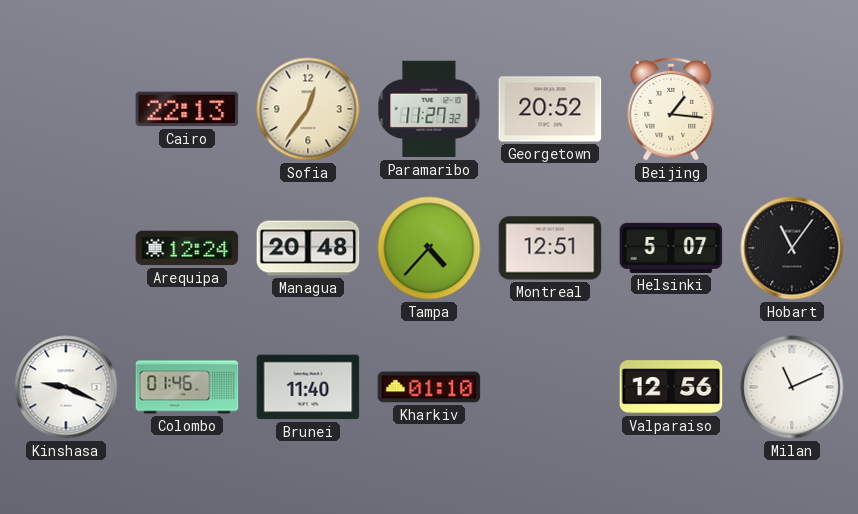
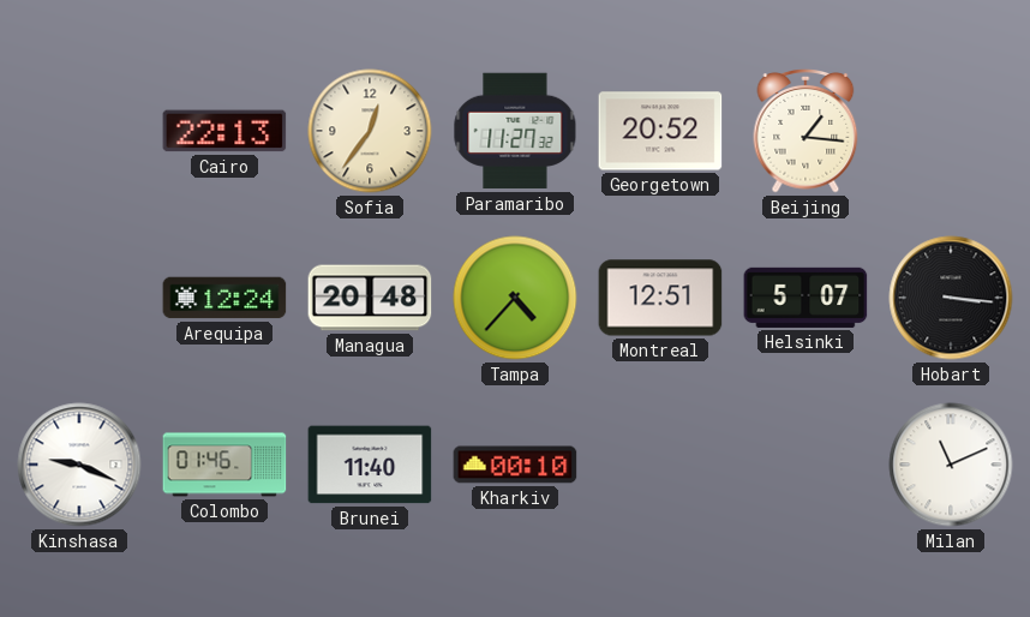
Hobart: 11:06 -> 3:16 (951, 298)
Kharkiv: 01:10 -> 00:10 (515, 465)
Valparaiso: 12:56 -> none (671, 387)
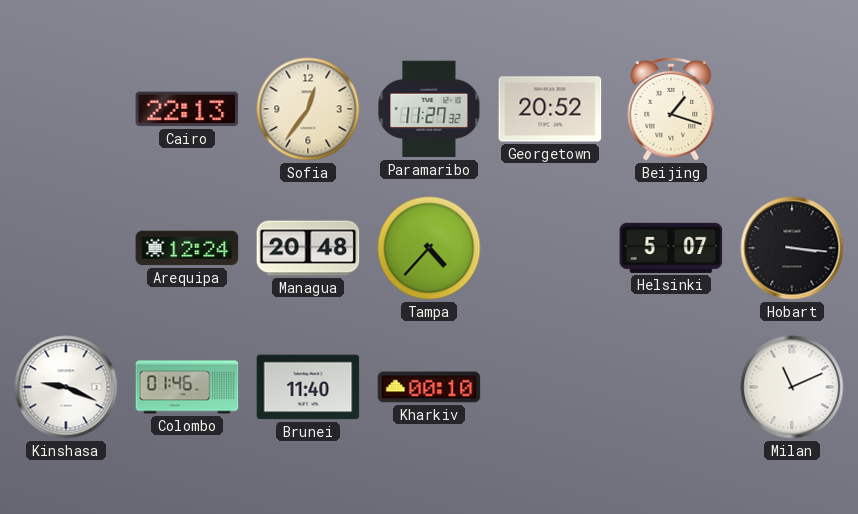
Beijing: 1:16 -> 1:18 (671, 110)
Montreal: 12:51 -> none (660, 298)
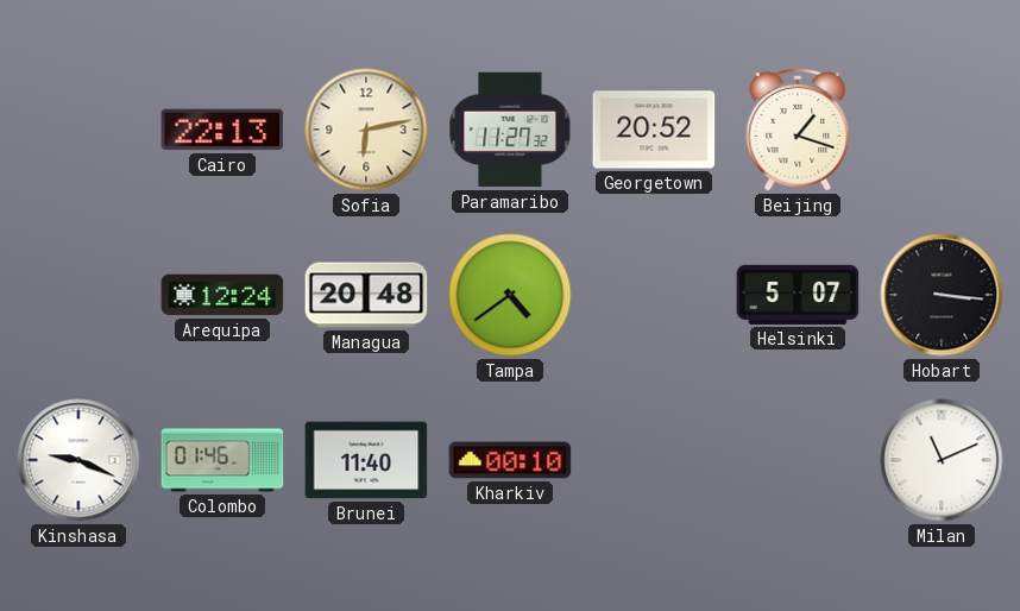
Sofia: 12:36 -> 6:13 (366, 130)
Tampa: 4:37 -> 4:39 (510, 295)
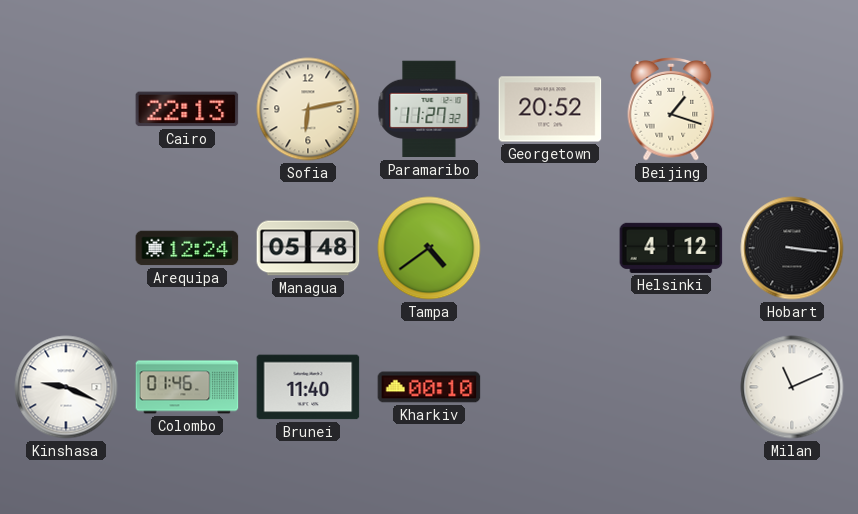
Managua: 20:48 -> 05:48 (308, 248)
Helsinki: 5:07 -> 4:12 (671, 248)
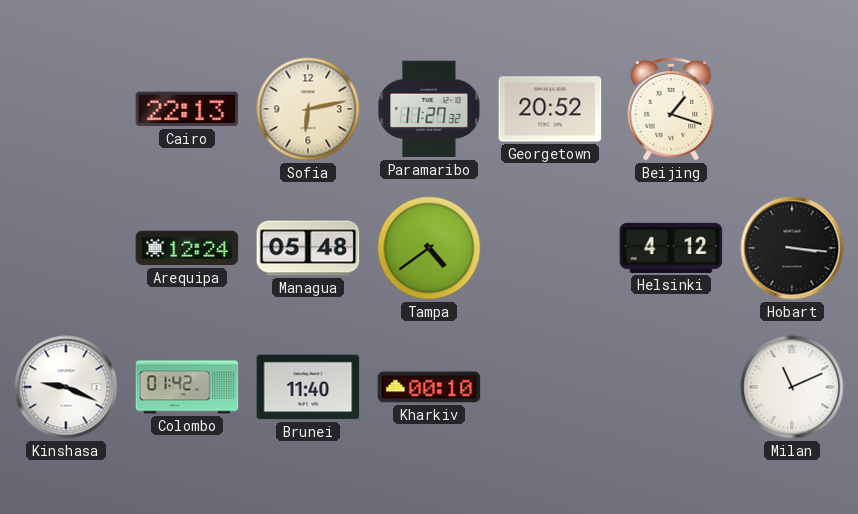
Colombo: 01:46 -> 01:42 (187, 387)
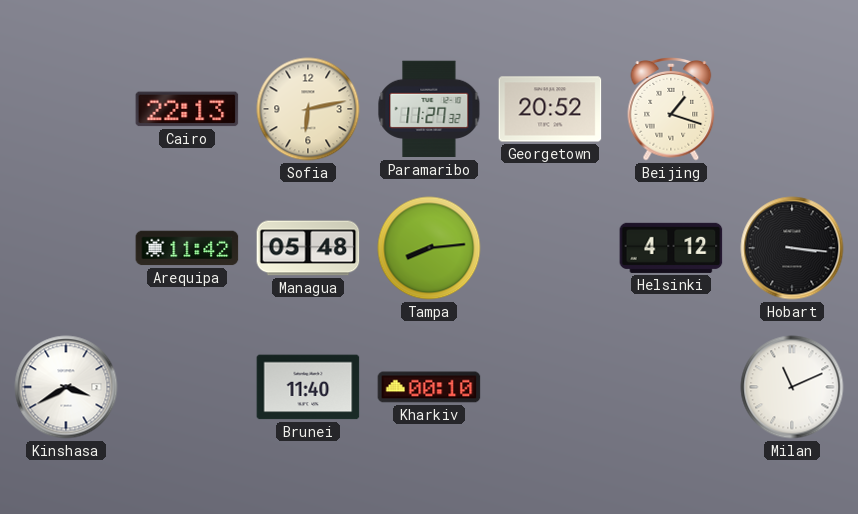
Arequipa: 12:24 -> 11:42 (187, 248)
Tampa: 4:39 -> 8:14 (429, 248)
Kinshasa: 9:19 -> 3:40 (66, 387)
Colombo: 01:42 -> none (187, 387)
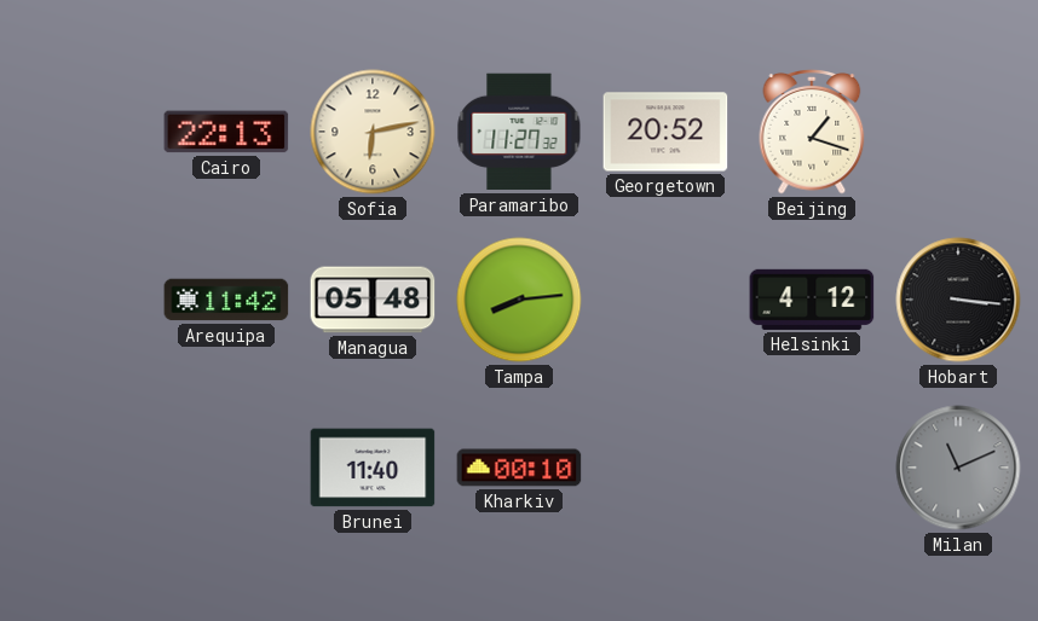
Kinshasa: 3:40 -> none (66, 387)
Milan dial: white -> grey (958, 468)
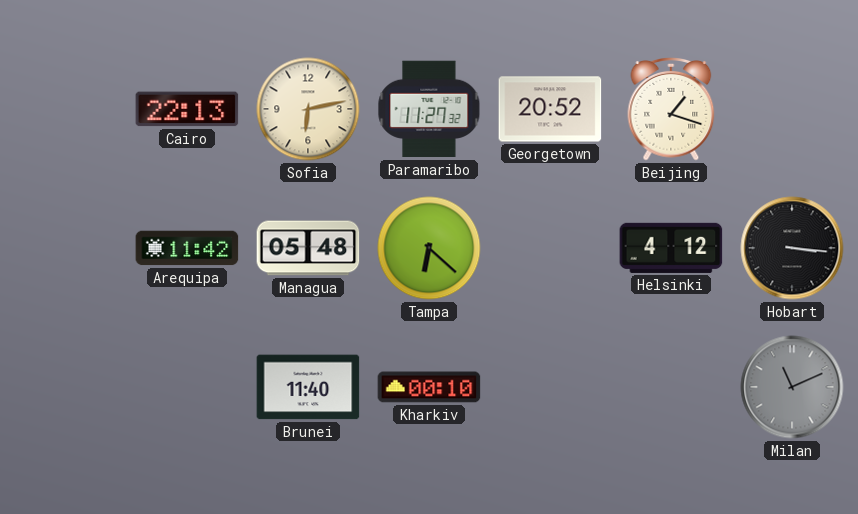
Tampa: 8:14 -> 6:22 (429, 248)
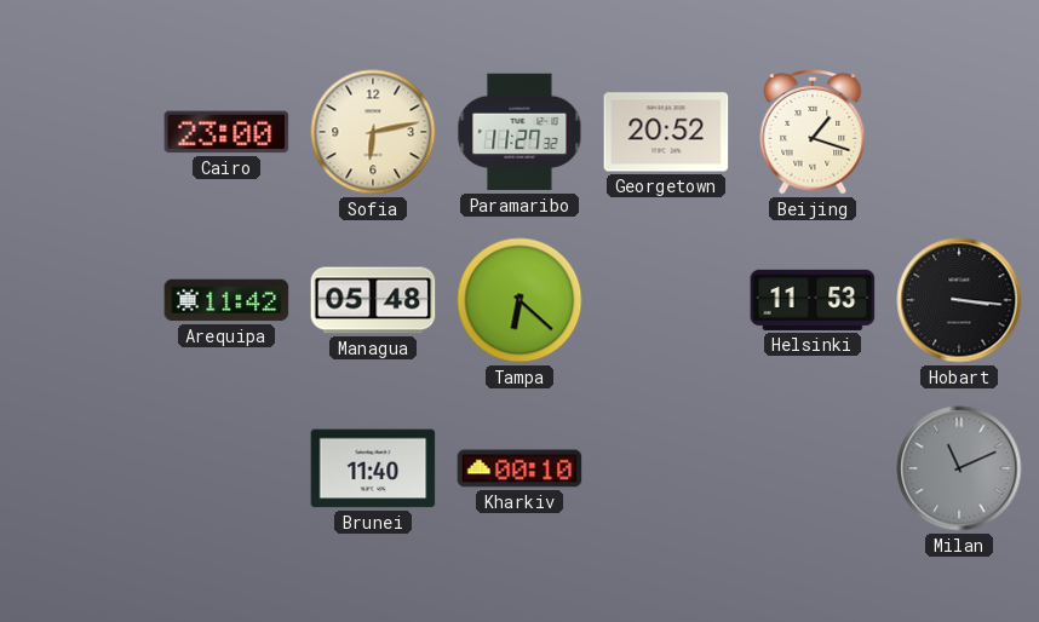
Cairo: 22:13 -> 23:00 (226, 132)
Helsinki: 4:12 -> 11:53 (813, 300)
